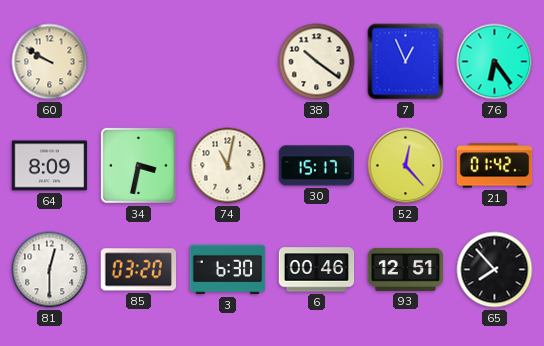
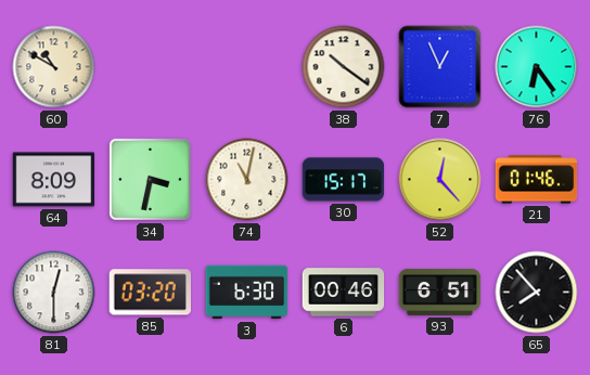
60: 9:50 -> 10:50 (54, 67)
21: 01:42 -> 01:46 (537, 180)
93: 12:51 -> 6:51 (440, 292)
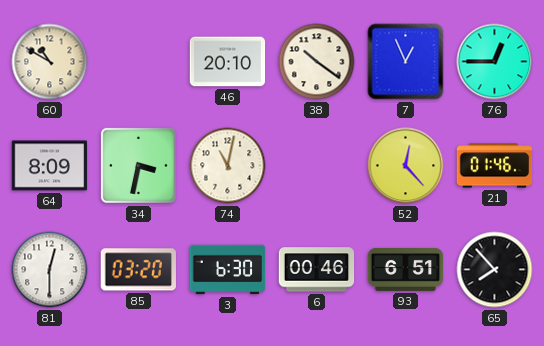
46: none -> 20:10 (228, 62)
76: 6:24 -> 12:45 (495, 62)
30: 15:17 -> none (344, 180)
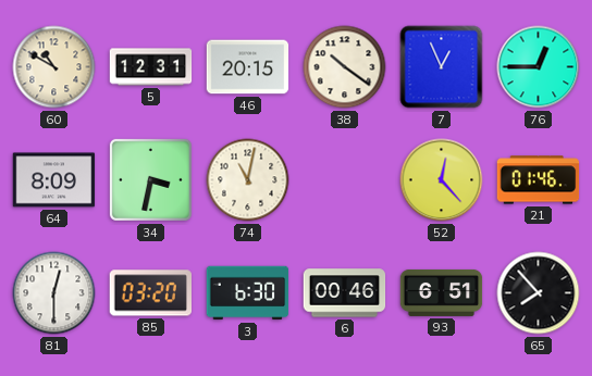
5: none -> 12:31 (151, 67)
46: 20:10 -> 20:15 (248, 67)
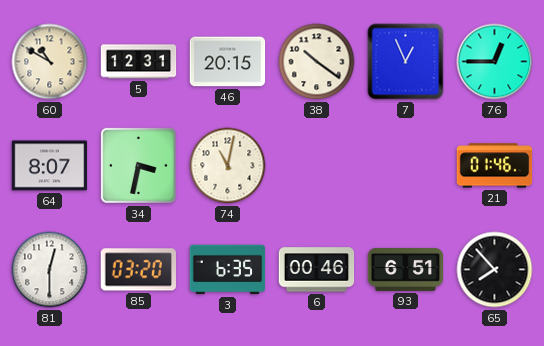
64: 8:09 -> 8:07 (50, 166)
52: 12:23 -> none (442, 180)
3: 6:30 -> 6:35 (228, 270)
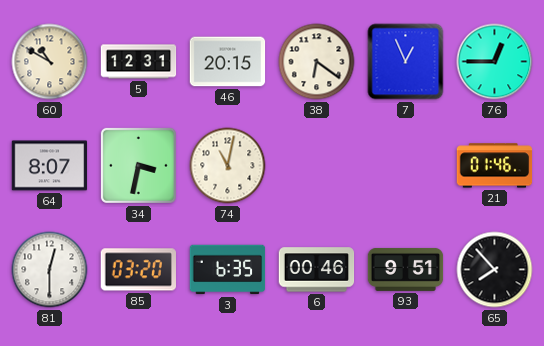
38: 10:21 -> 6:21 (317, 62)
93: 6:51 -> 9:51 (406, 269)
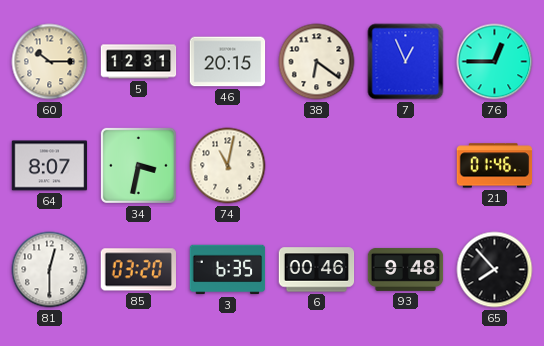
60: 10:50 -> 10:15 (50, 62)
93: 9:51 -> 9:48 (406, 269)
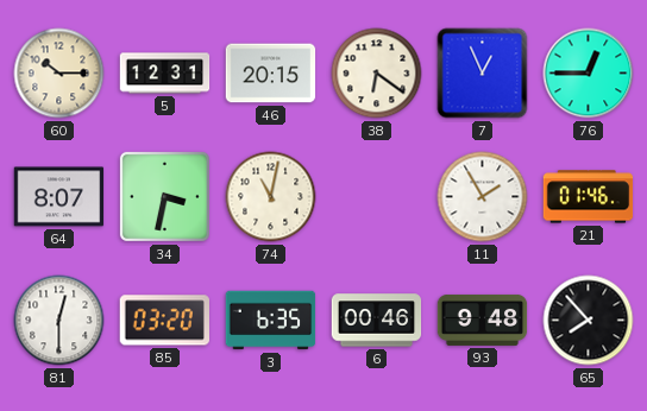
11: none -> 1:55 (483, 197)
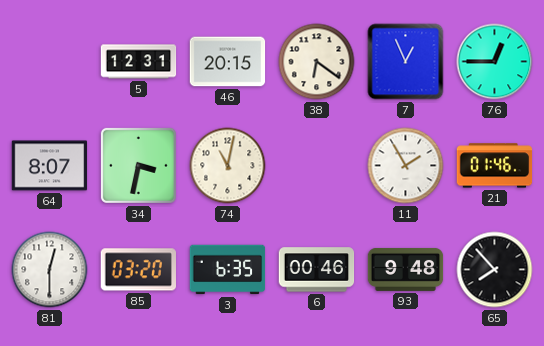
60: 10:15 -> none (59, 74)
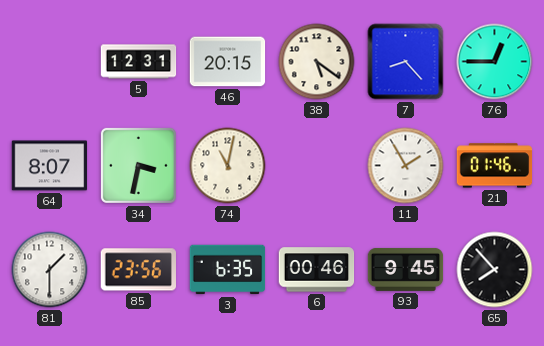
38: 6:21 -> 5:21 (317, 62)
7: 12:56 -> 8:23 (406, 62)
81: 12:30 -> 1:30 (50, 270)
85: 03:20 -> 23:56 (138, 270)
93: 9:48 -> 9:45 (406, 269)
